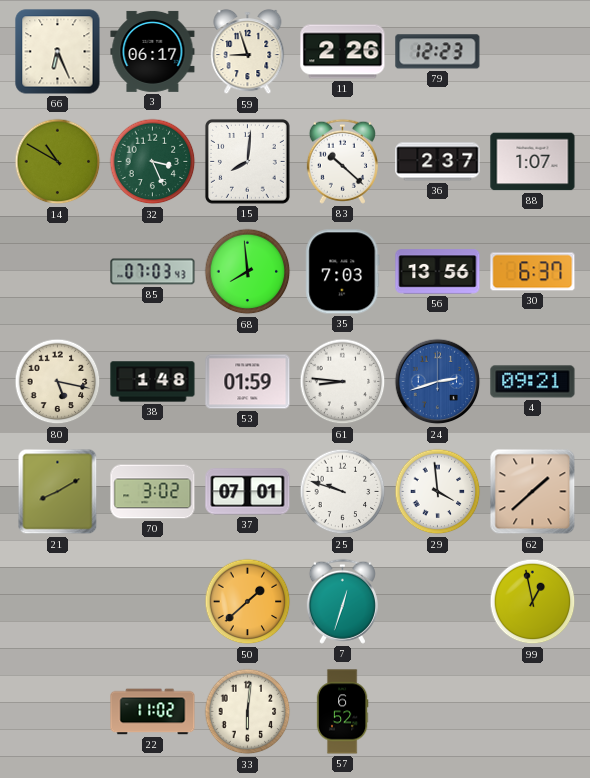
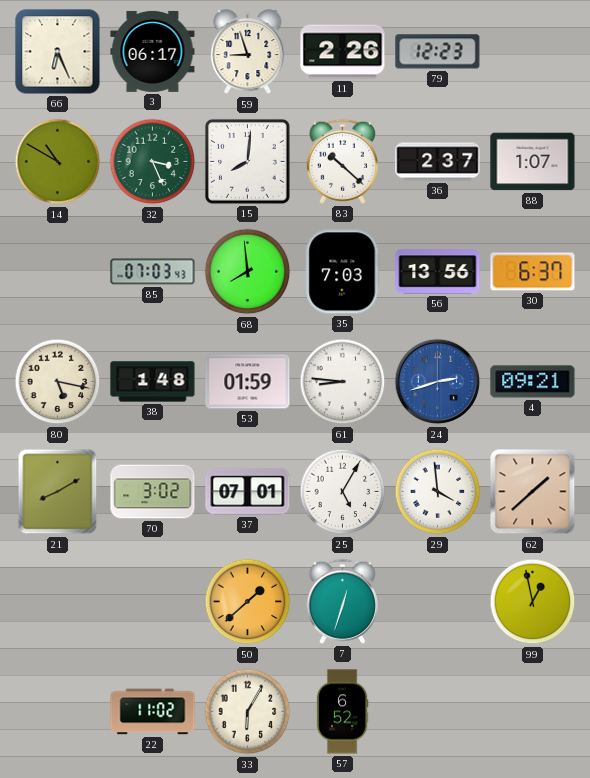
25: 9:48 -> 5:05 (343, 492)
33: 6:01 -> 6:05 (248, 712)
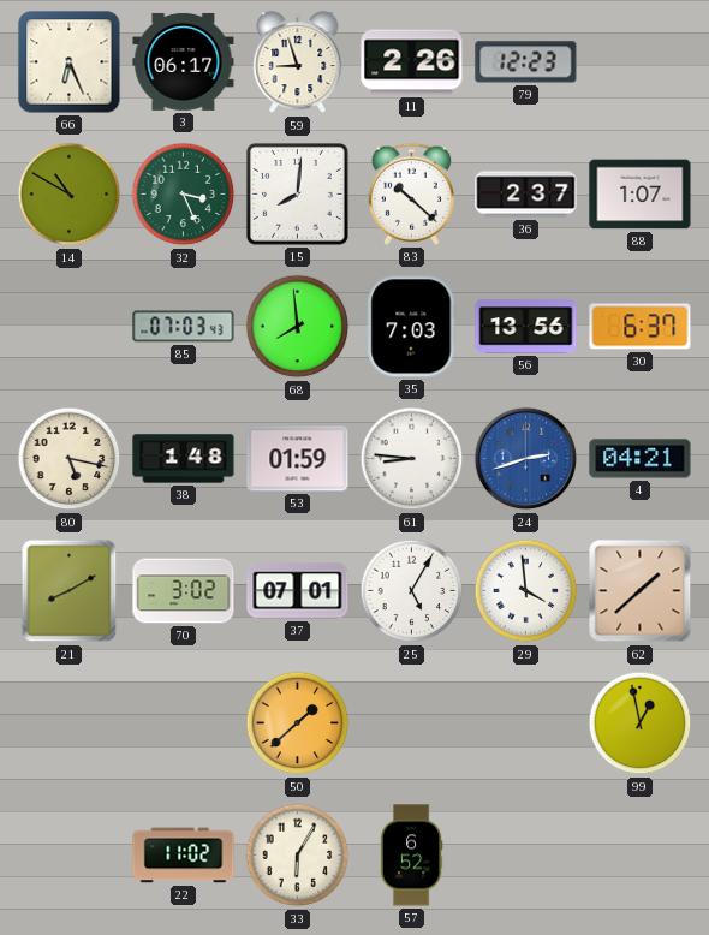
4: 09:21 -> 04:21 (641, 459)
7: 12:33 -> none (342, 601)
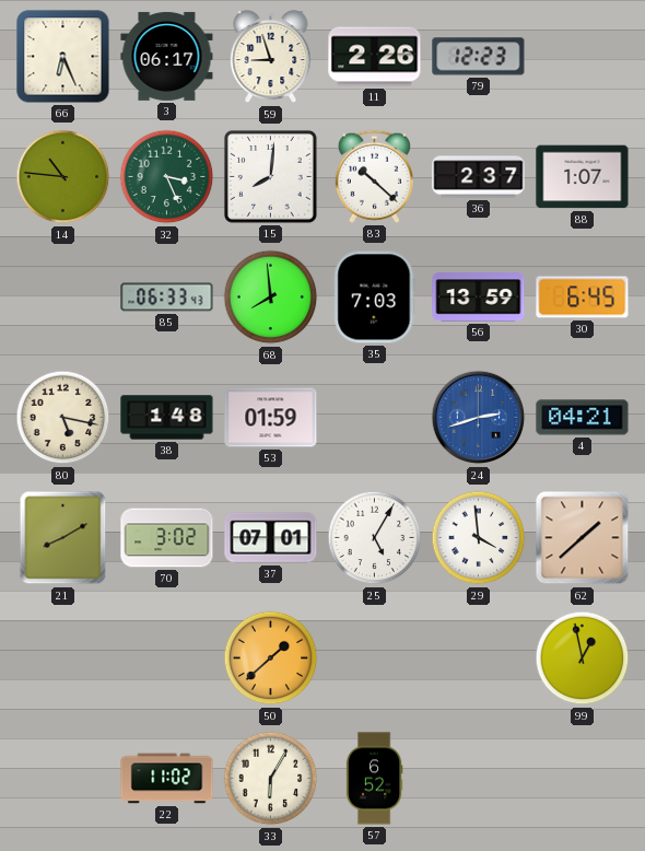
14: 10:50 -> 10:46 (63, 177)
85: 07:03 -> 06:33 (167, 298)
56: 13:56 -> 13:59 (479, 298)
30: 6:37 -> 6:45 (583, 298)
61: 8:46 -> none (412, 459)
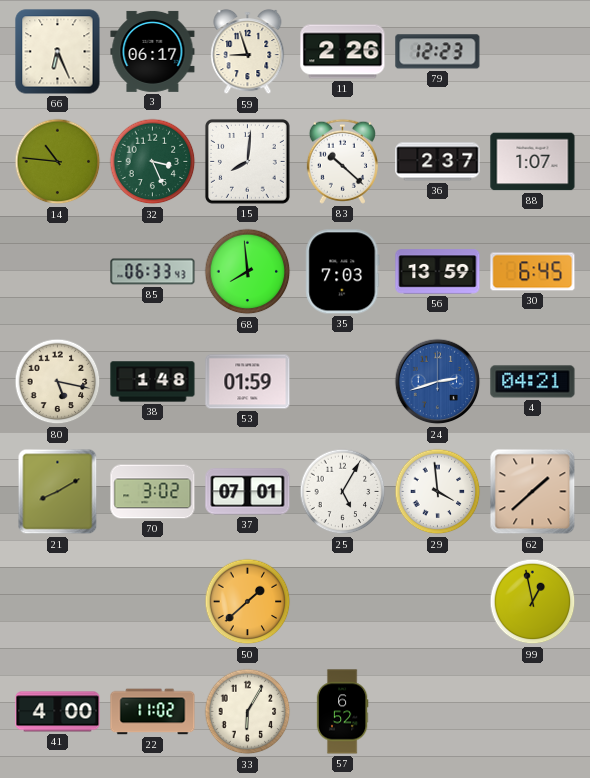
41: none -> 4:00 (58, 712)
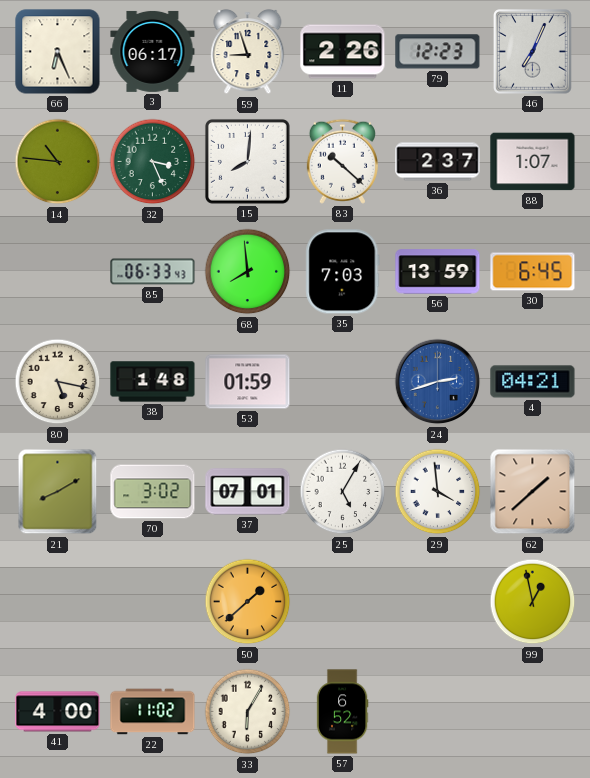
46: none -> 7:04 (533, 52)
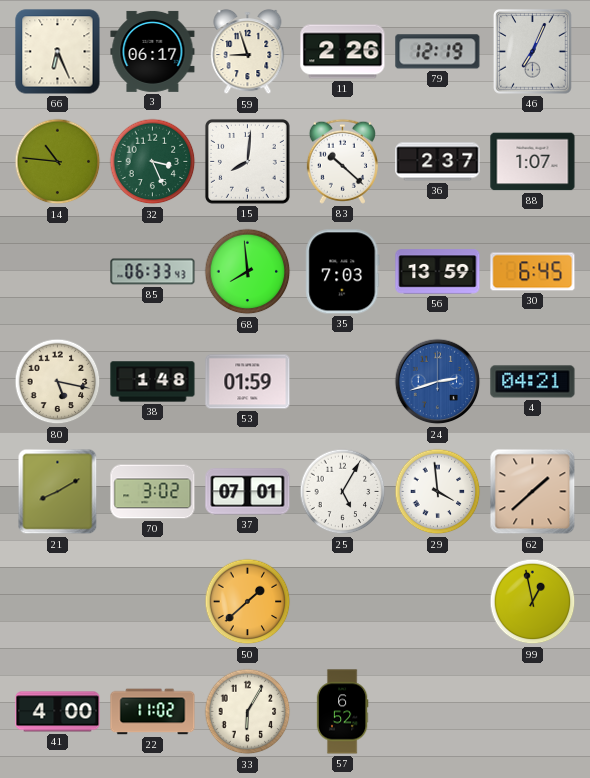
79: 12:23 -> 12:19 (438, 52)
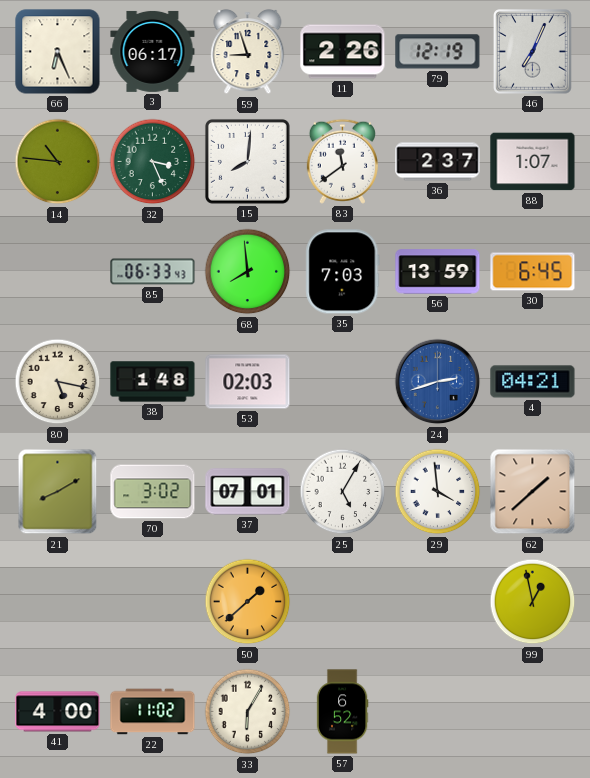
83: 10:22 -> 11:39 (342, 161)
53: 01:59 -> 02:03 (248, 382)
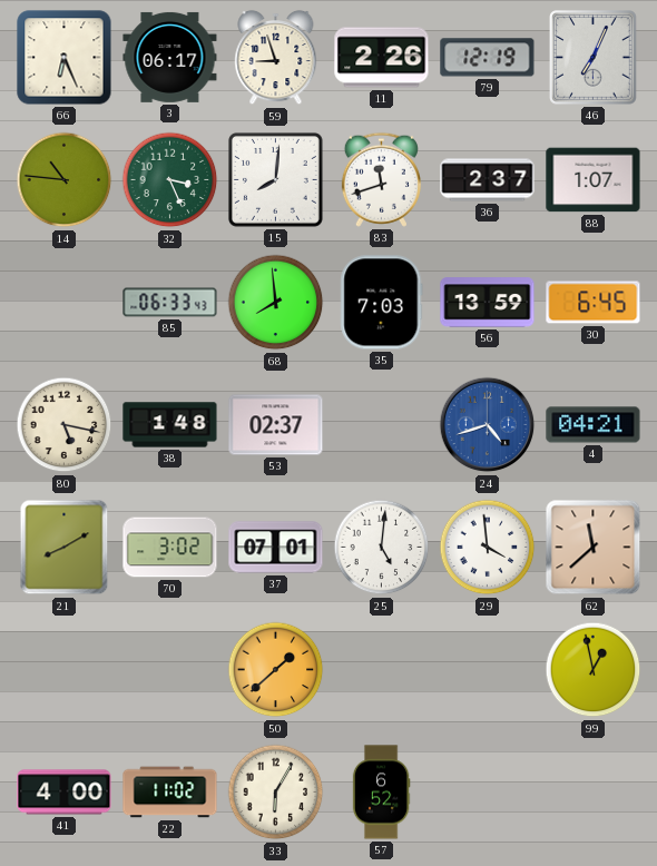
83: 11:39 -> 11:42 (381, 179)
53: 02:03 -> 02:37 (276, 425)
24: 2:42 -> 4:42 (488, 425)
25: 5:05 -> 5:01 (382, 548)
62: 1:38 -> 11:38 (594, 548)
